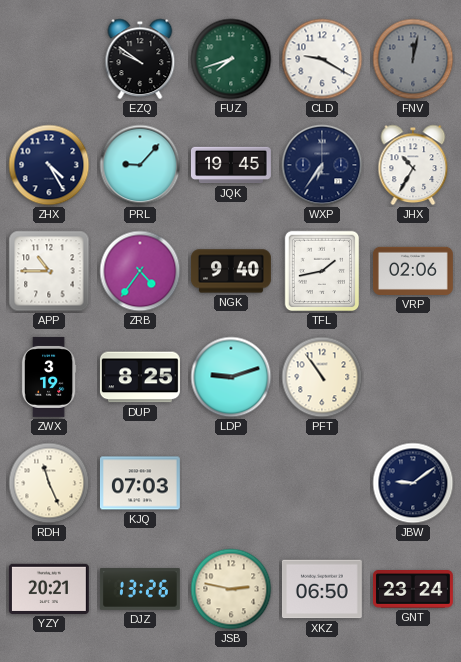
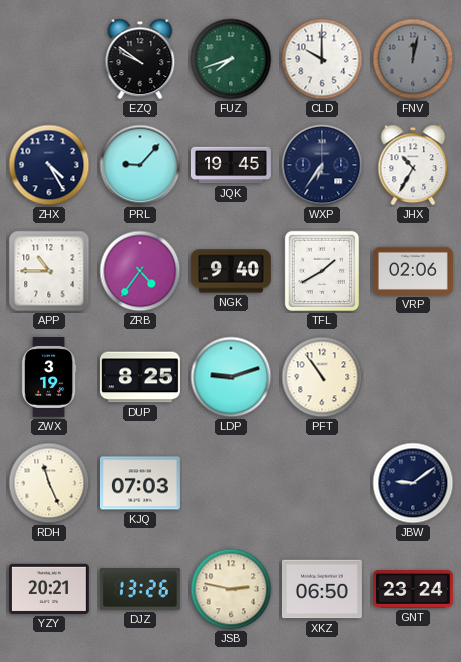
CLD: 9:20 -> 10:00 (322, 59)
TFL: 1:43 -> 1:40 (322, 271)
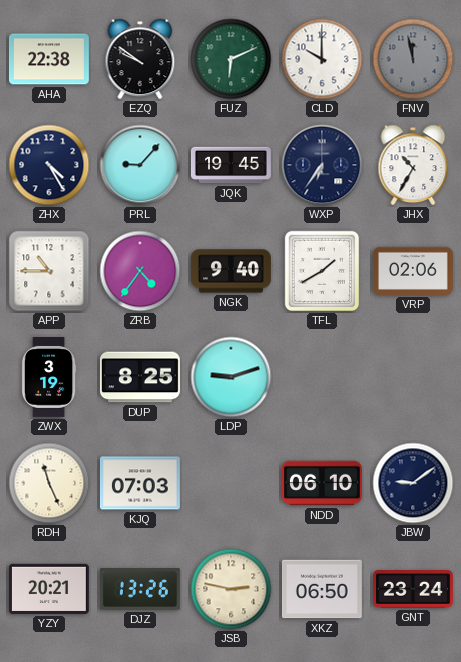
AHA: none -> 22:38 (49, 59)
FUZ: 7:42 -> 6:11 (231, 59)
FNV: 12:02 -> 11:58 (413, 59)
PFT: 10:54 -> none (322, 377)
NDD: none -> 06:10 (322, 483)
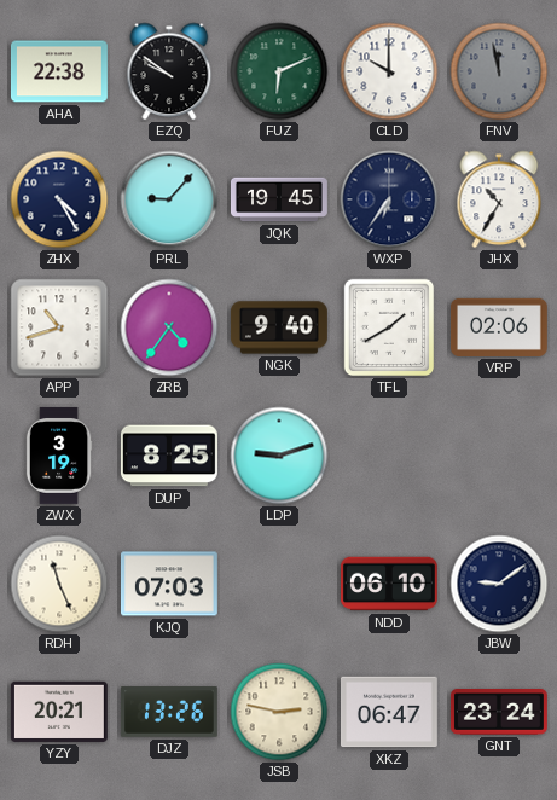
APP: 10:45 -> 10:42 (59, 327)
XKZ: 06:50 -> 06:47 (389, 712)
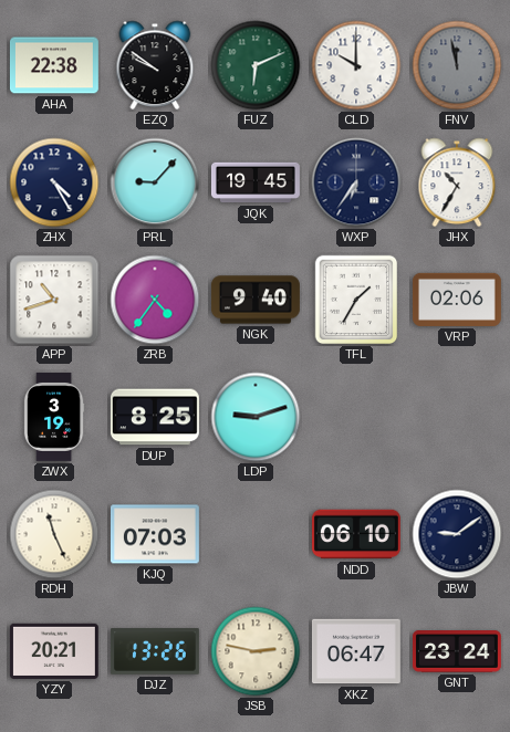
TFL: 1:40 -> 1:35 (356, 300)
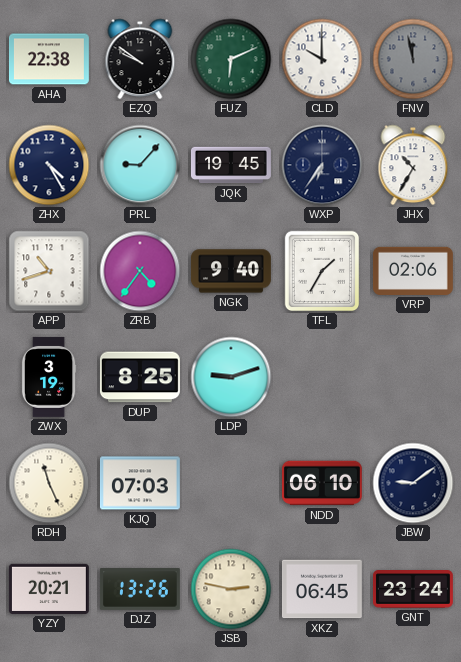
XKZ: 06:47 -> 06:45 (322, 589)
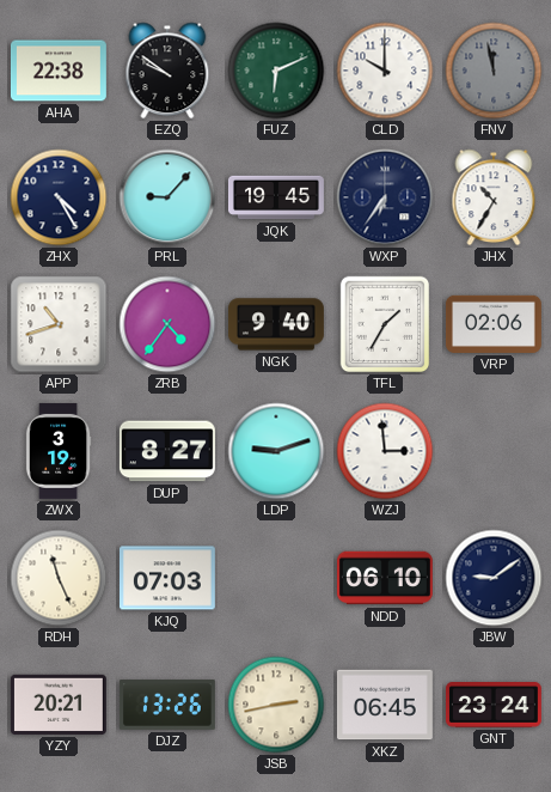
DUP: 8:25 -> 8:27 (167, 451)
WZJ: none -> 2:59 (385, 451)
JSB: 2:47 -> 2:43 (276, 705)
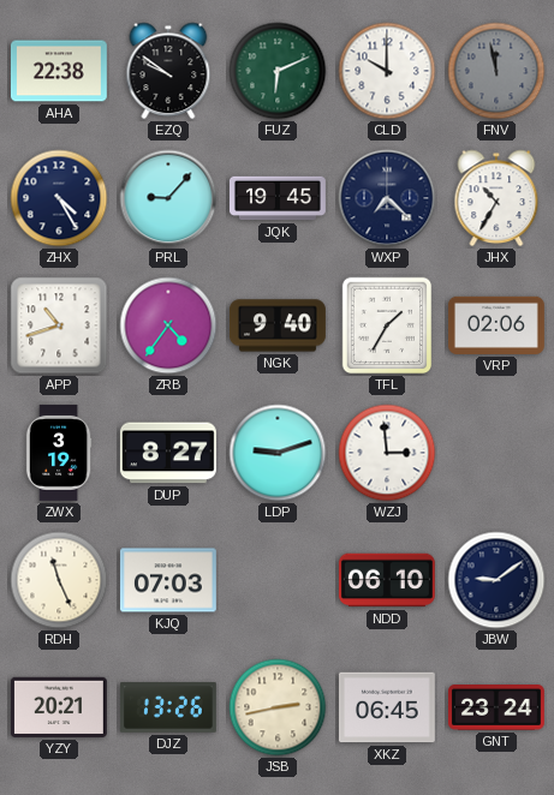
WXP: 6:36 -> 7:22 (387, 198)
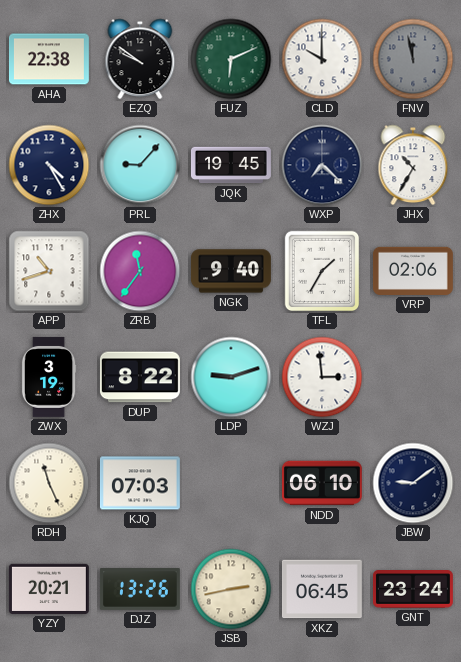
ZRB: 4:36 -> 11:36 (140, 271)
DUP: 8:27 -> 8:22 (140, 377)
